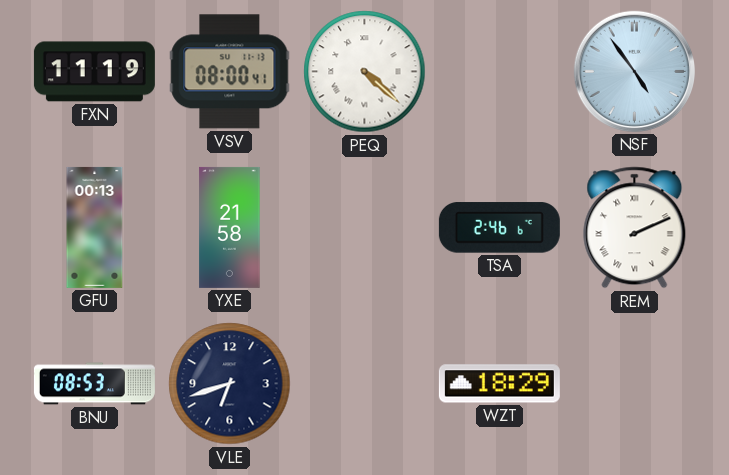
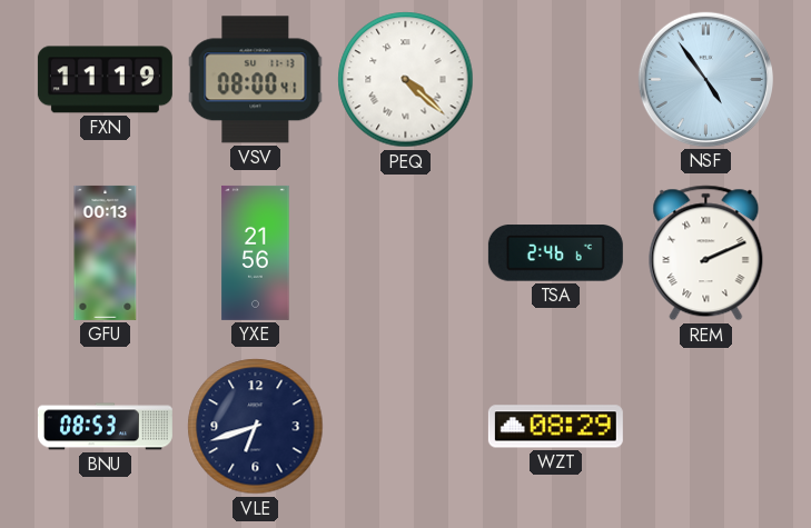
YXE: 21:58 -> 21:56 (256, 252)
WZT: 18:29 -> 08:29 (555, 427)
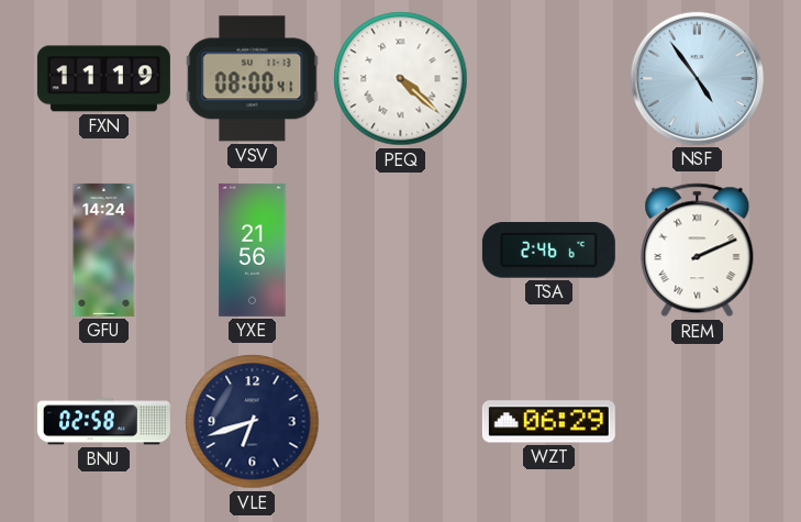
GFU: 00:13 -> 14:24 (104, 249)
BNU: 08:53 -> 02:58 (103, 422)
WZT: 08:29 -> 06:29 (548, 422)
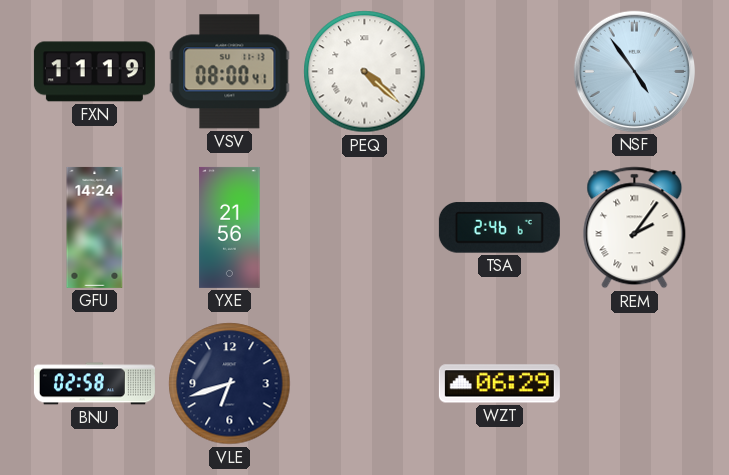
REM: 2:11 -> 2:06 (635, 228)
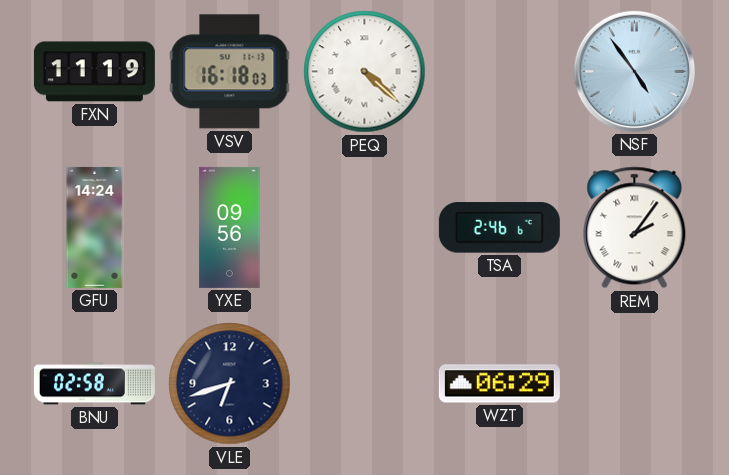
VSV: 08:00 -> 16:18 (230, 72)
YXE: 21:56 -> 09:56 (230, 227)
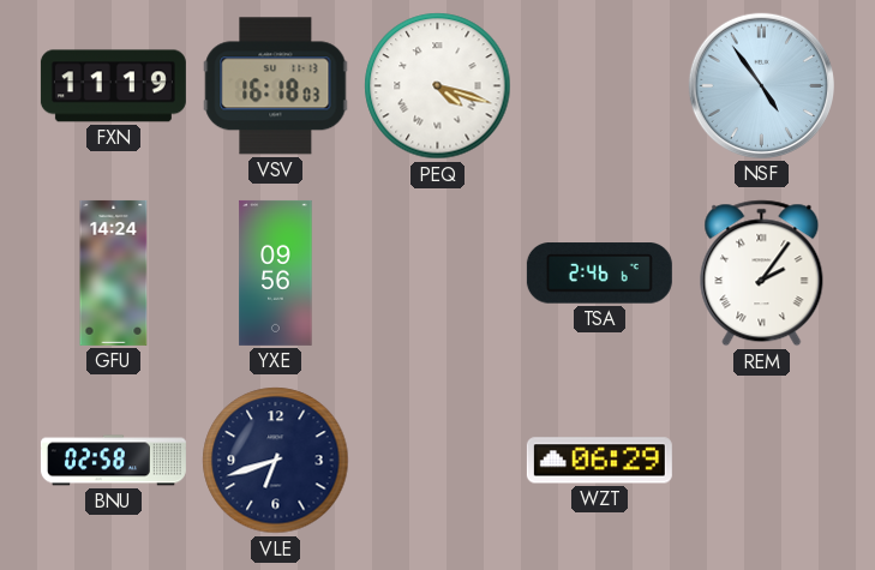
PEQ: 4:22 -> 4:18 (438, 86)
